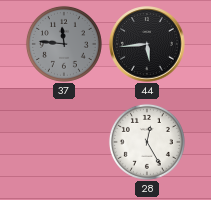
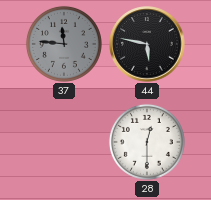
44: 5:44 -> 5:47 (147, 44)
28: 12:25 -> 12:30 (147, 142)
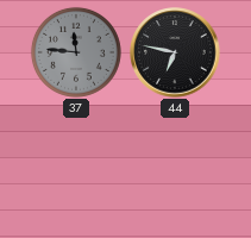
44: 5:47 -> 6:47 (175, 52)
28: 12:30 -> none (147, 142)
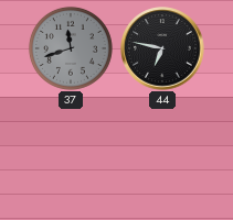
37: 11:46 -> 11:42 (71, 48)
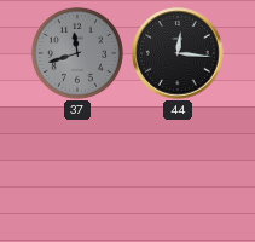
44: 6:47 -> 12:16 (178, 53)
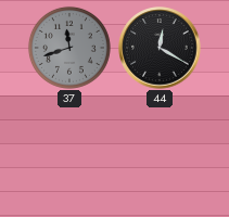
44: 12:16 -> 12:20 (160, 48)
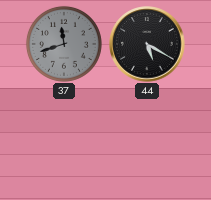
44: 12:20 -> 5:20 (147, 44)
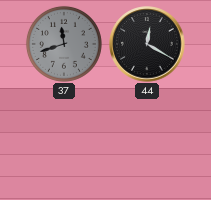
44: 5:20 -> 12:20 (147, 44)
